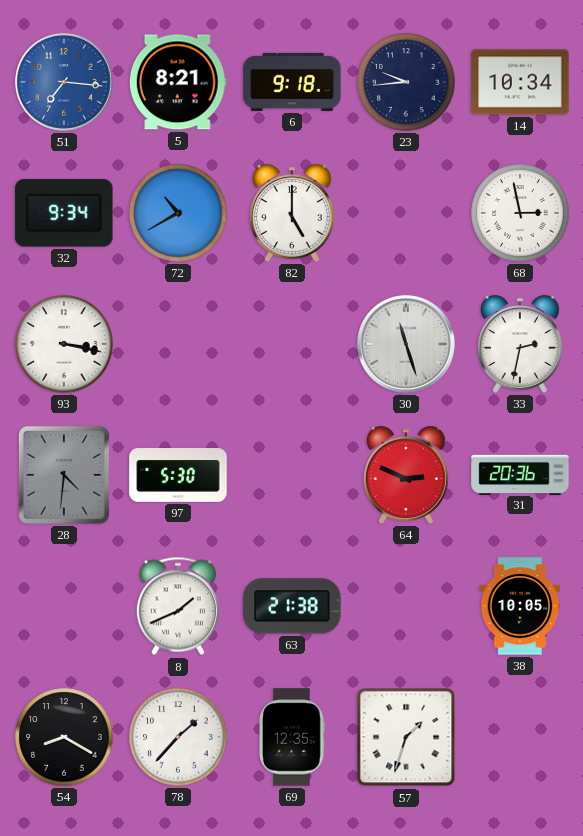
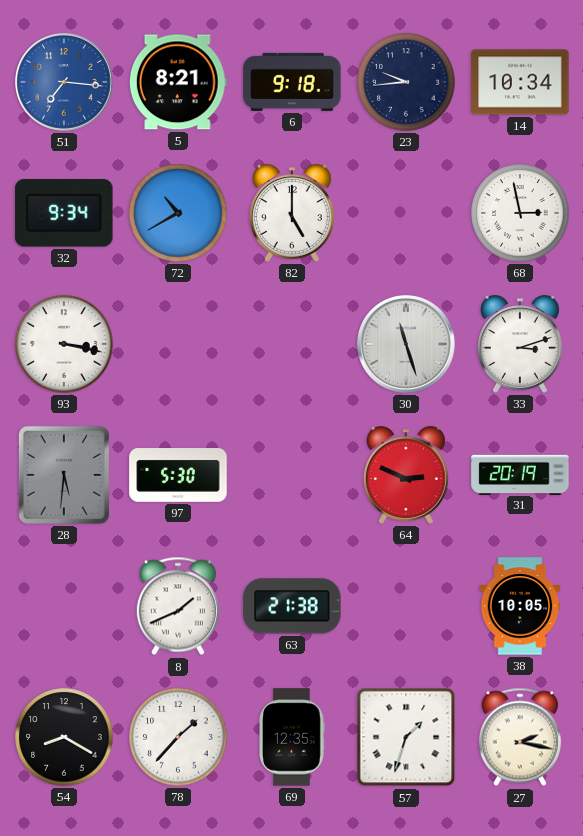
33: 2:32 -> 3:12 (520, 344)
28: 4:31 -> 5:31 (64, 475)
31: 20:36 -> 20:19 (520, 474)
27: none -> 2:17 (520, 737)
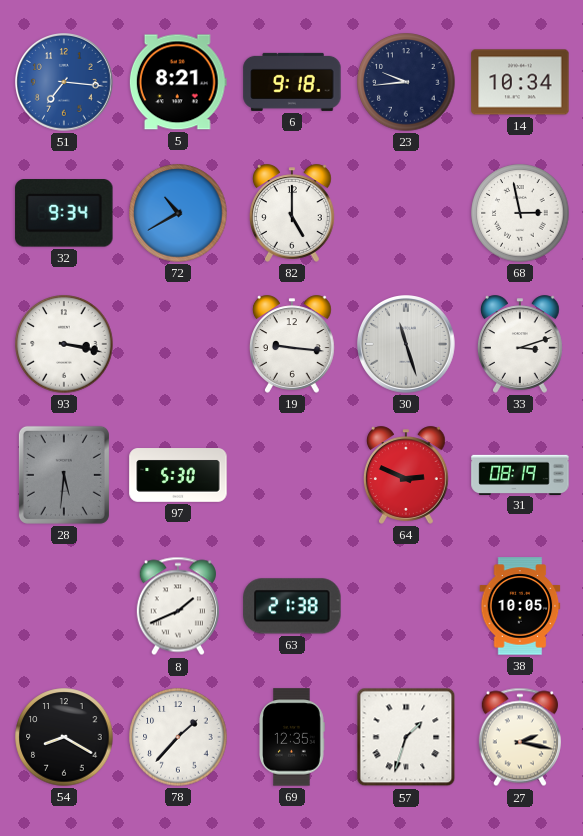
19: none -> 9:16 (292, 344)
31: 20:19 -> 08:19 (520, 474)
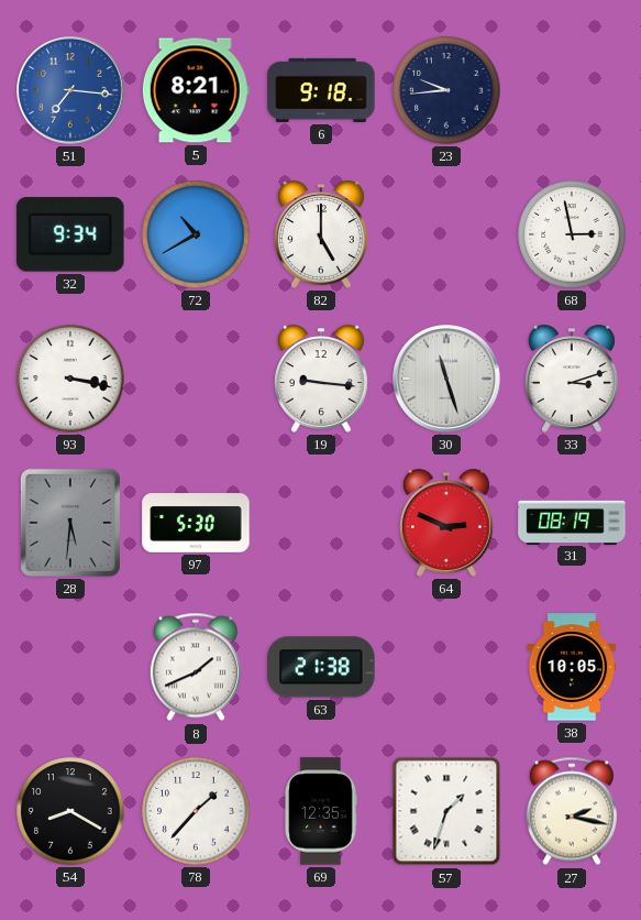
14: 10:34 -> none (520, 82)
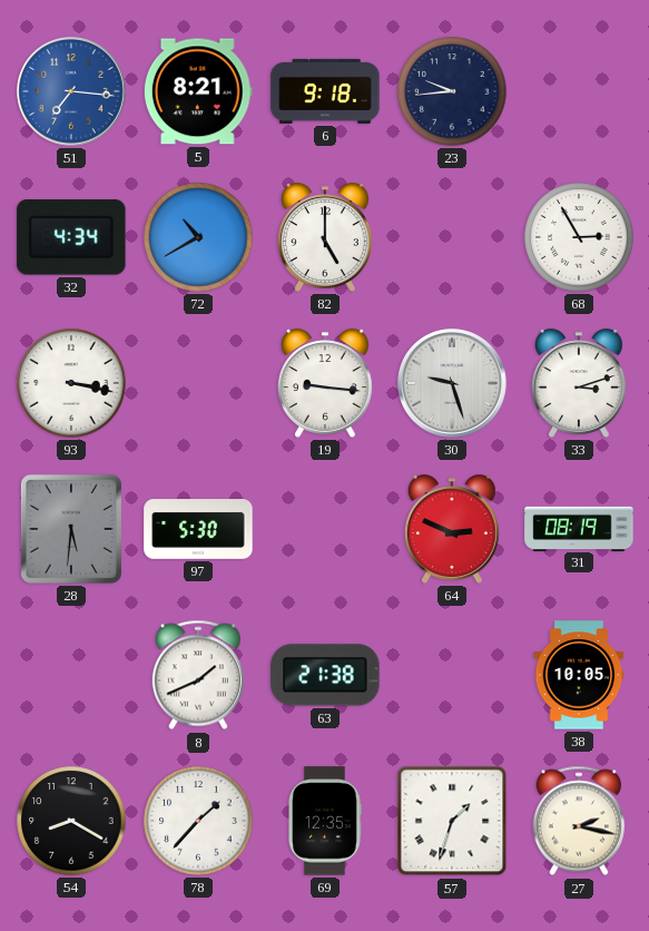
32: 9:34 -> 4:34 (71, 237)
68: 2:58 -> 2:55 (579, 237)
30: 11:27 -> 9:27 (453, 384)
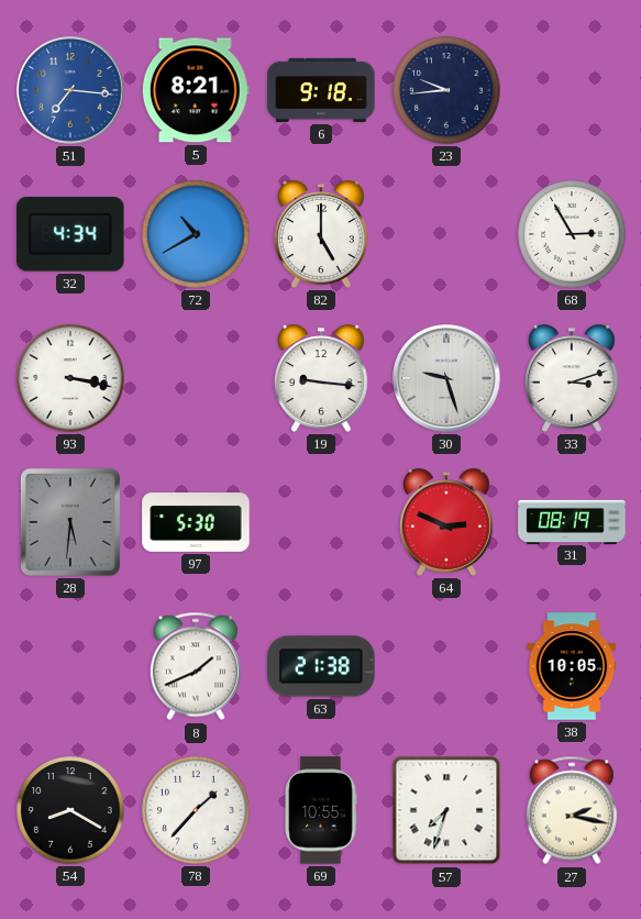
69: 12:35 -> 10:55 (321, 810)
57: 1:33 -> 7:33 (446, 810)
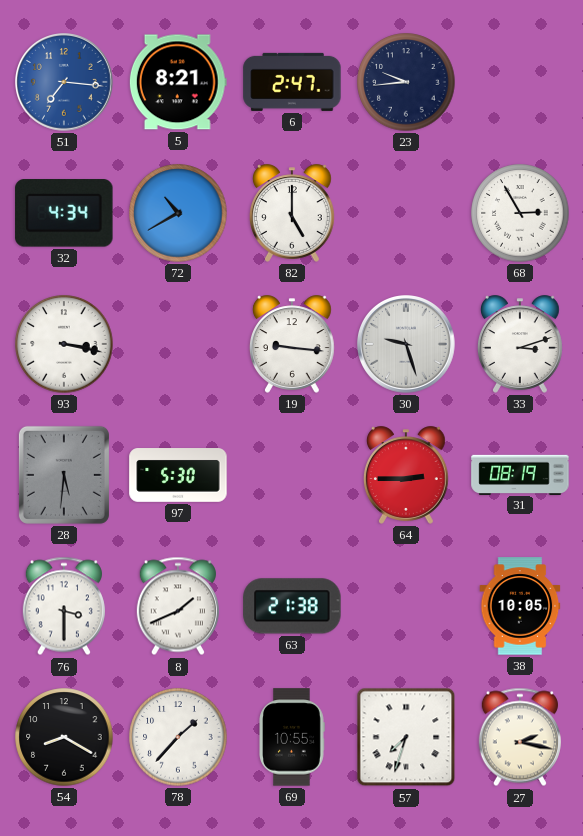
6: 9:18 -> 2:47 (292, 82)
64: 2:49 -> 2:45 (406, 475)
76: none -> 3:30 (64, 606)
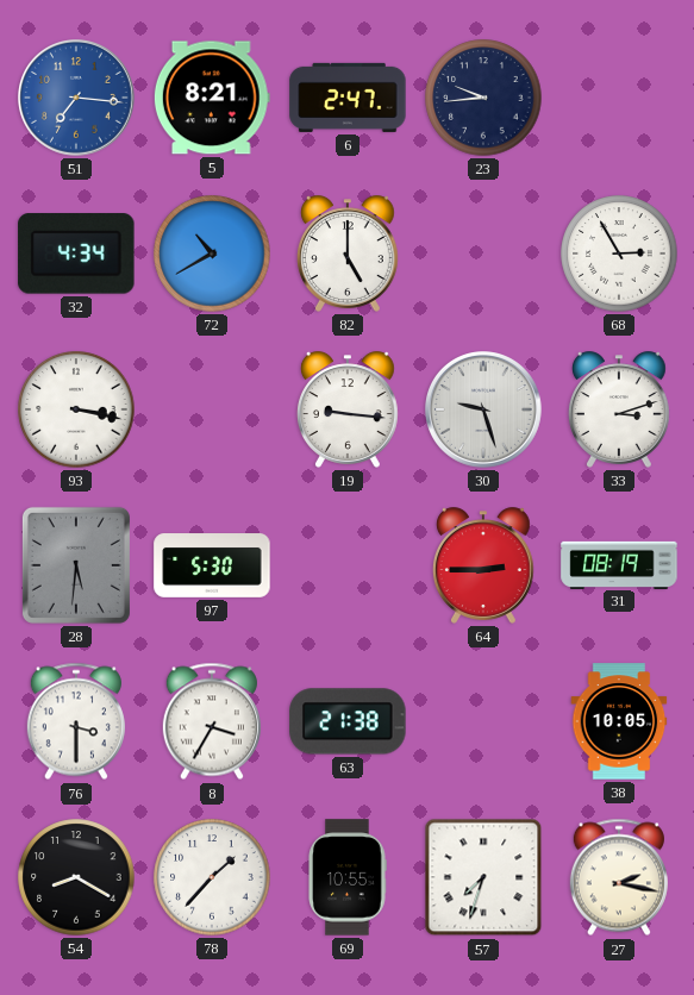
8: 1:41 -> 3:35 (212, 721)
